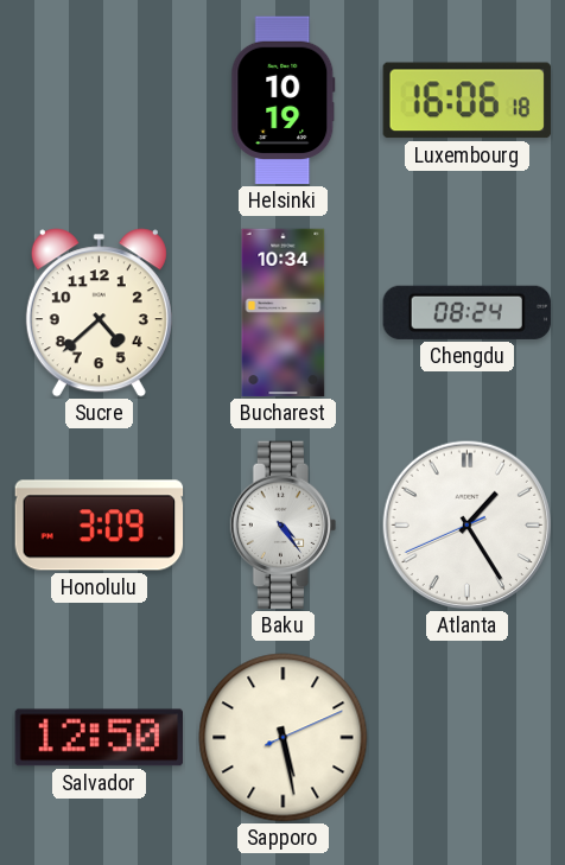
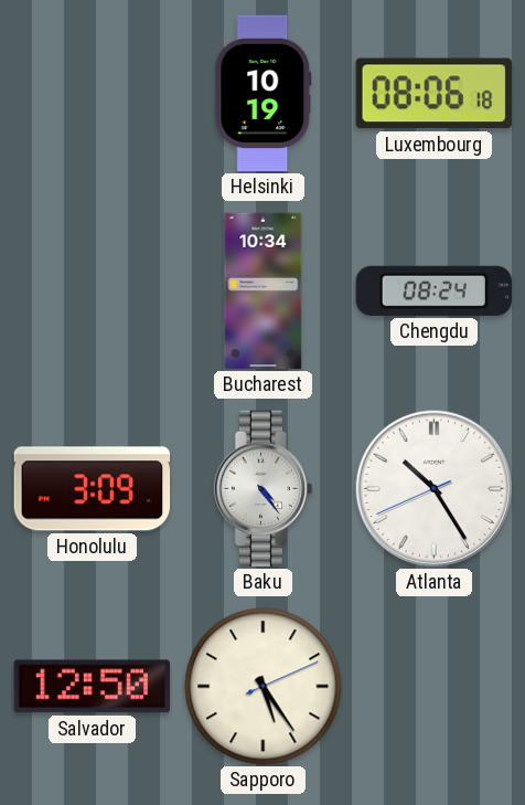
Luxembourg: 16:06 -> 08:06 (433, 94)
Sucre: 4:38 -> none (99, 313)
Atlanta: 1:24 -> 10:24 (433, 488)
Sapporo: 5:28 -> 5:24 (264, 687)
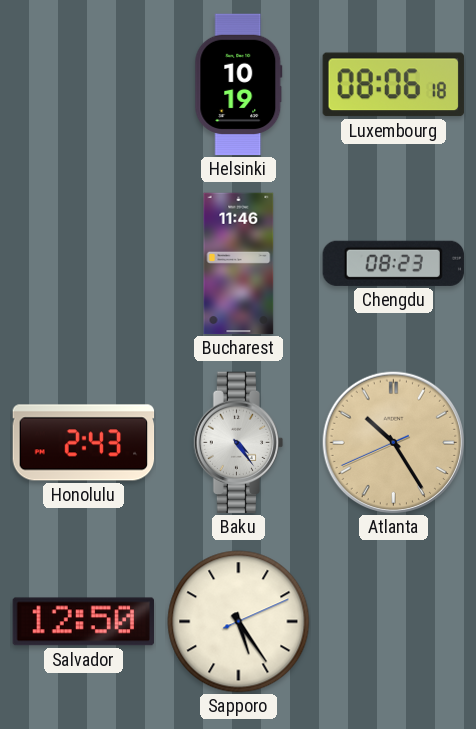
Bucharest: 10:34 -> 11:46 (239, 264)
Chengdu: 08:24 -> 08:23 (393, 263)
Honolulu: 3:09 -> 2:43 (84, 443)
Atlanta dial: white -> champagne (393, 442)
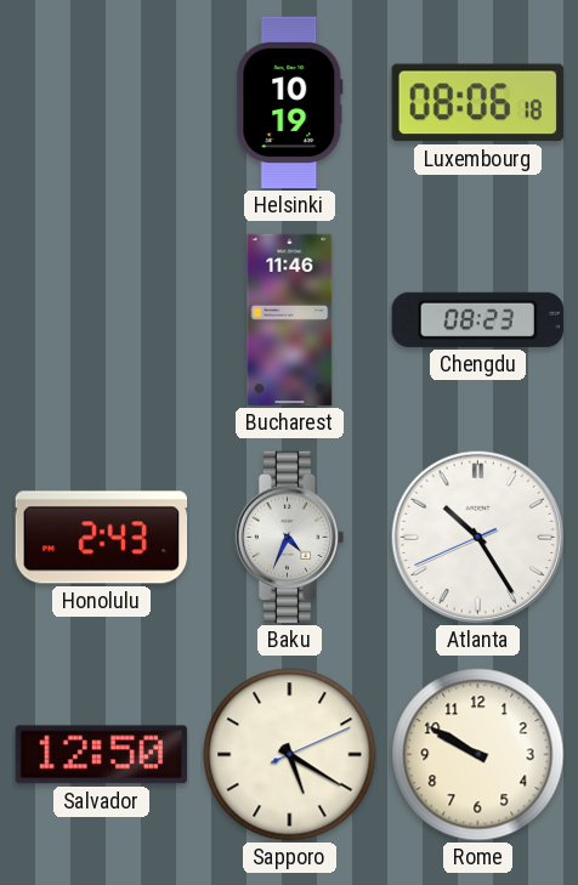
Baku: 4:24 -> 4:34 (290, 538)
Atlanta dial: champagne -> white (477, 537)
Sapporo: 5:24 -> 5:20 (290, 755)
Rome: none -> 9:50 (478, 755)
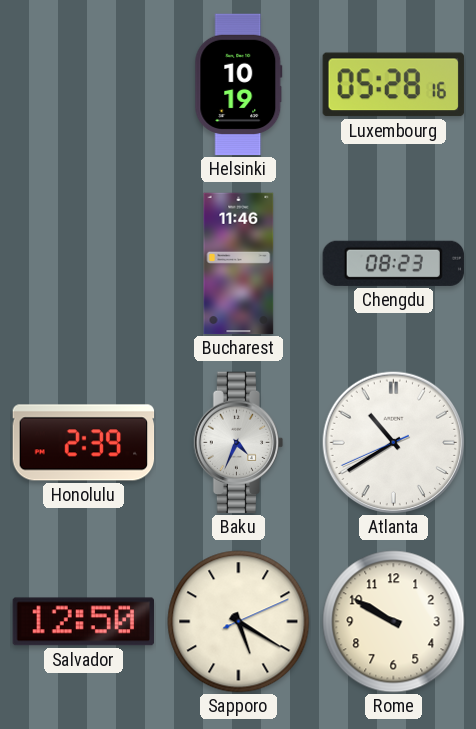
Luxembourg: 08:06 -> 05:28 (393, 85)
Honolulu: 2:43 -> 2:39 (84, 443)
Atlanta: 10:24 -> 10:39 (393, 442)
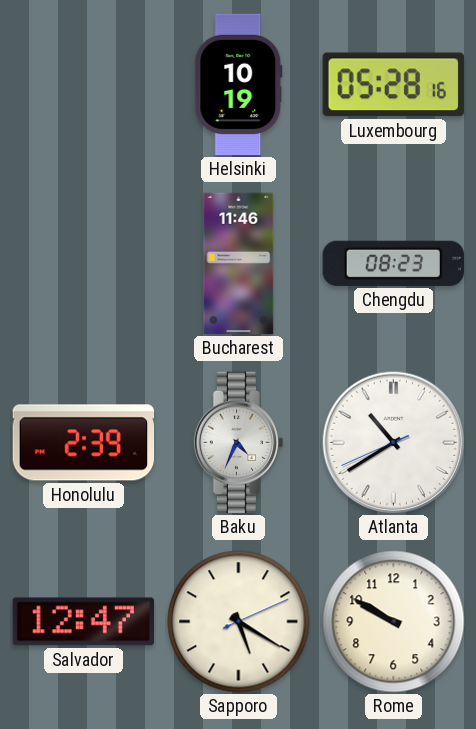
Salvador: 12:50 -> 12:47 (83, 622)
